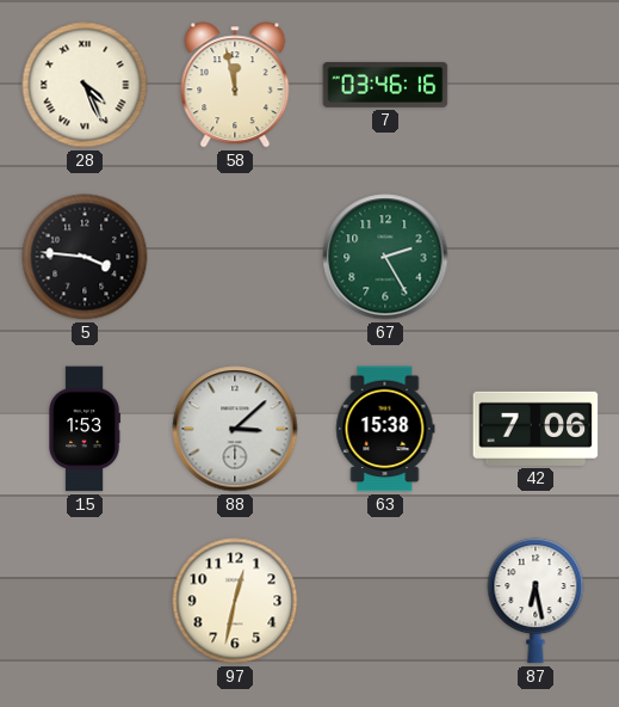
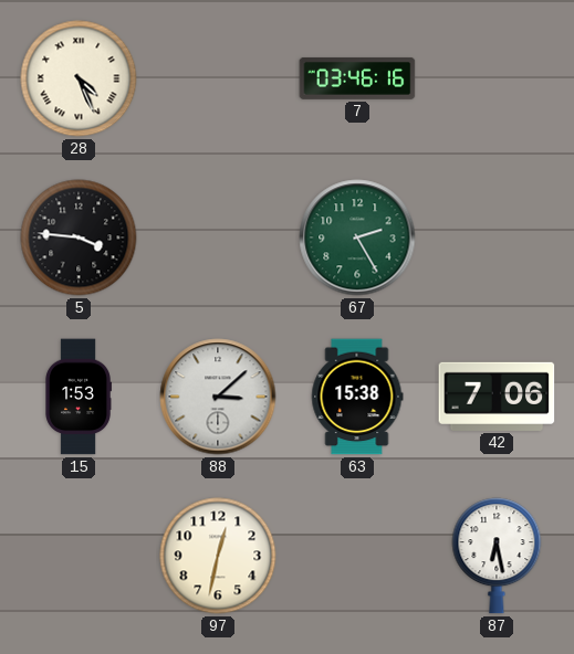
58: 11:58 -> none (235, 85)
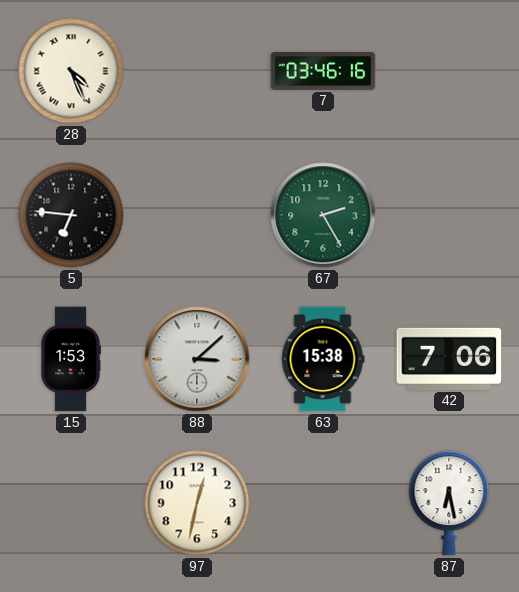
5: 3:46 -> 6:46 (71, 215)
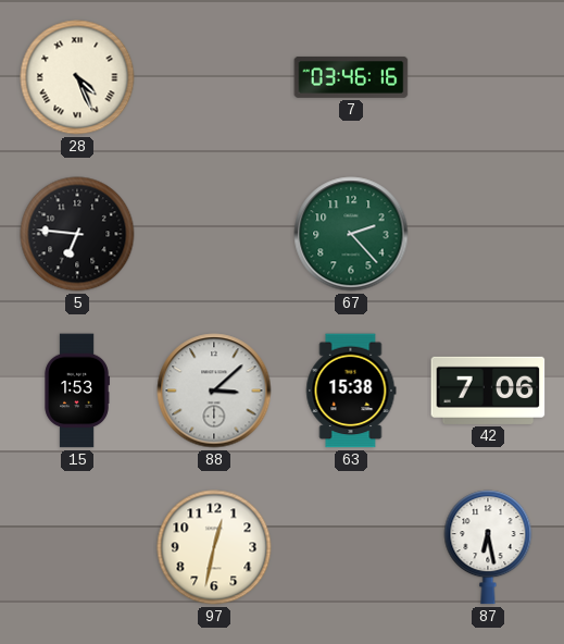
67: 2:25 -> 2:23 (351, 234)
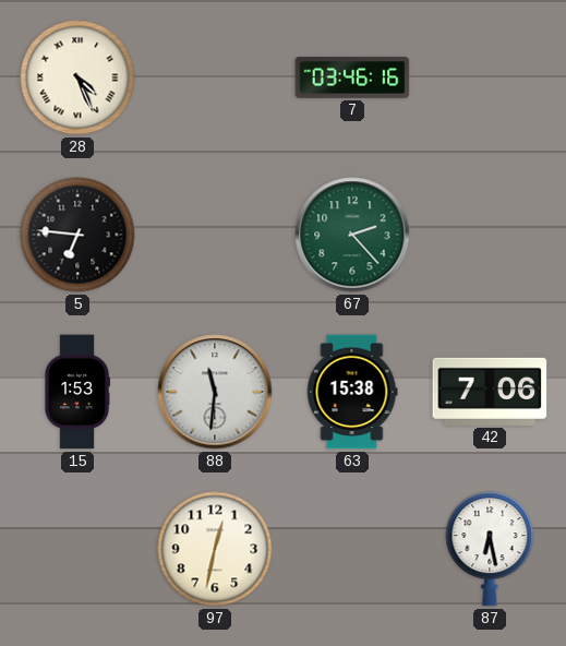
88: 3:08 -> 11:31 (215, 392)
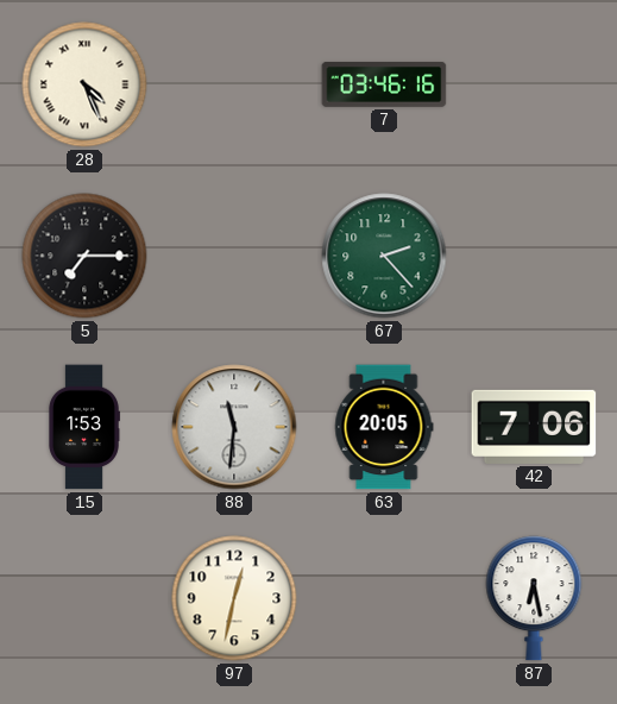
5: 6:46 -> 7:15 (84, 256)
63: 15:38 -> 20:05 (384, 427)
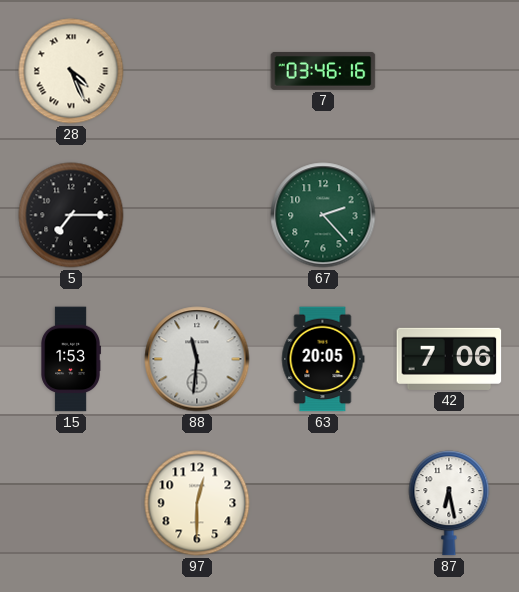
97: 12:32 -> 12:30 (197, 503)
